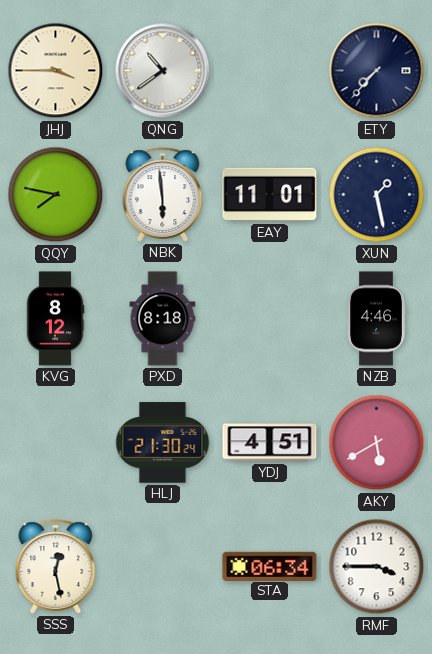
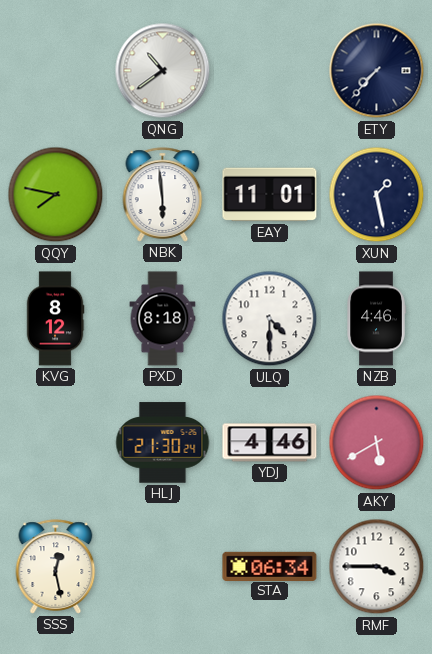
JHJ: 3:45 -> none (56, 71)
ULQ: none -> 4:30 (270, 319)
YDJ: 4:51 -> 4:46 (270, 443)
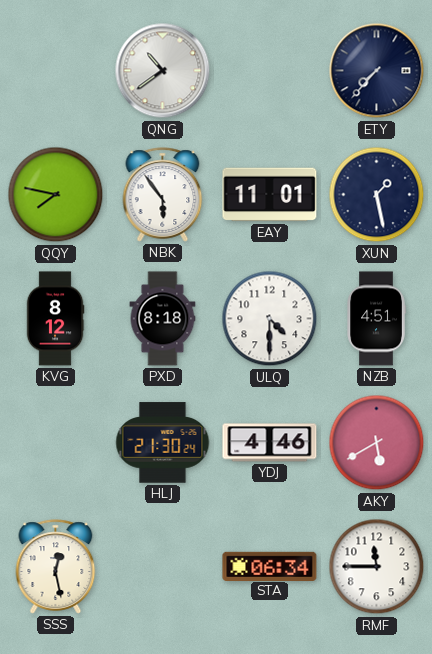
NBK: 5:59 -> 5:54 (163, 195)
NZB: 4:46 -> 4:51 (376, 319)
RMF: 3:45 -> 11:45 (377, 567)
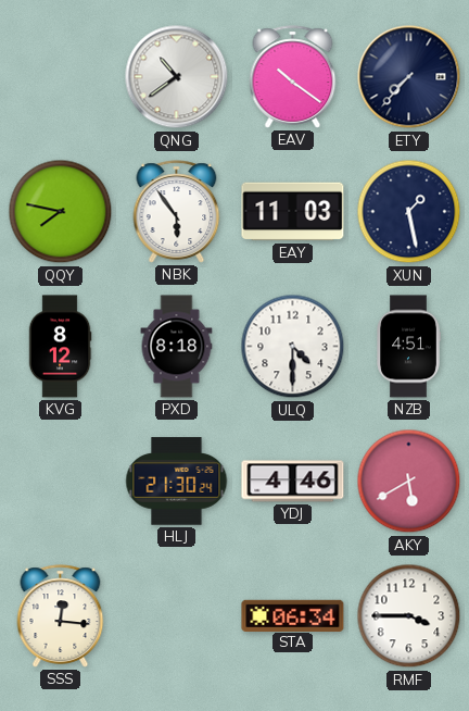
EAV: none -> 10:21 (293, 77)
EAY: 11:01 -> 11:03 (293, 212)
SSS: 12:28 -> 12:16 (61, 616)
RMF: 11:45 -> 3:45 (409, 616)
